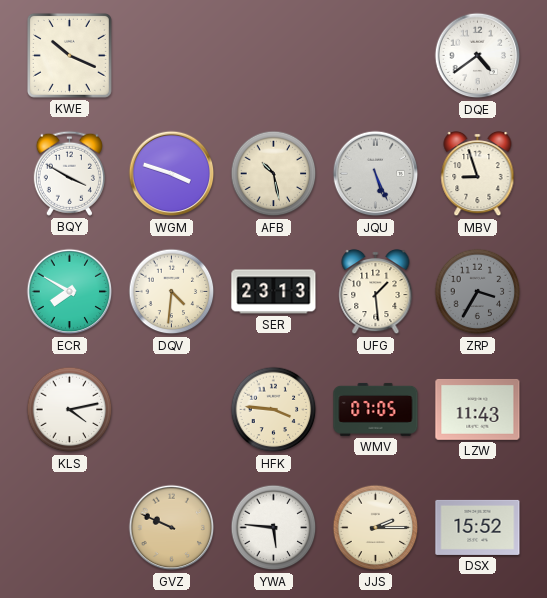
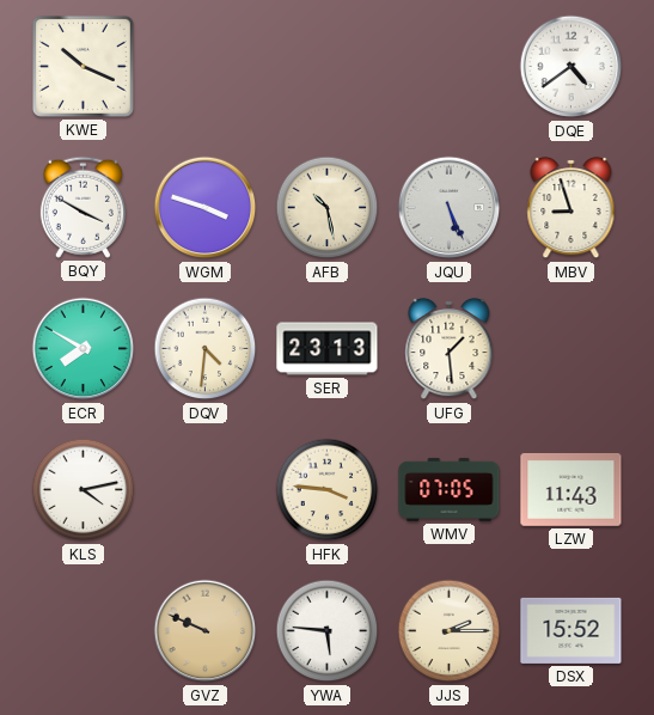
ZRP: 3:35 -> none (478, 292)
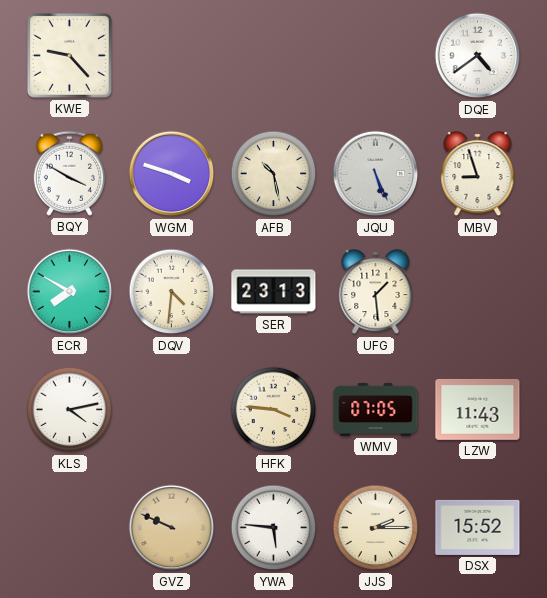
KWE: 10:19 -> 9:23 (69, 55)
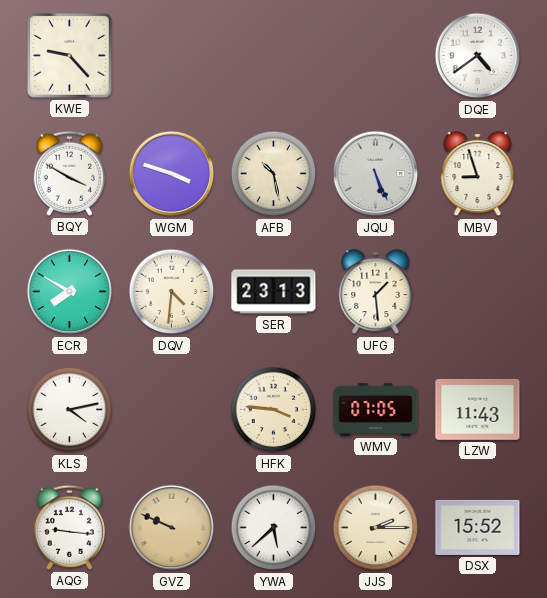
AQG: none -> 9:16 (69, 527)
YWA: 5:46 -> 5:38 (274, 528)
